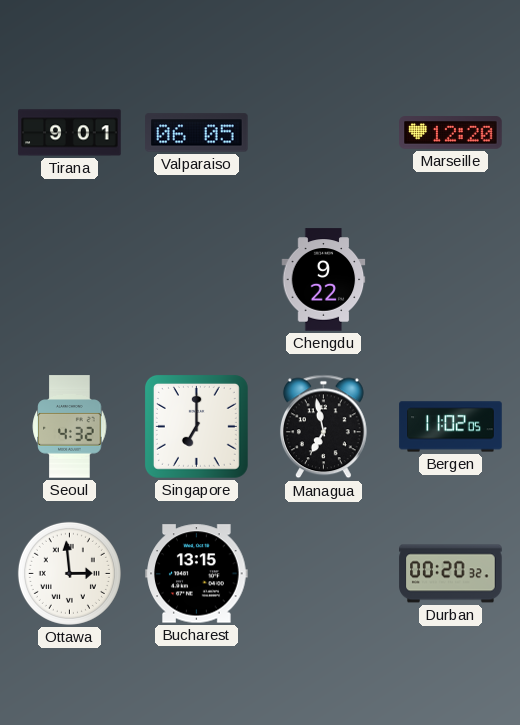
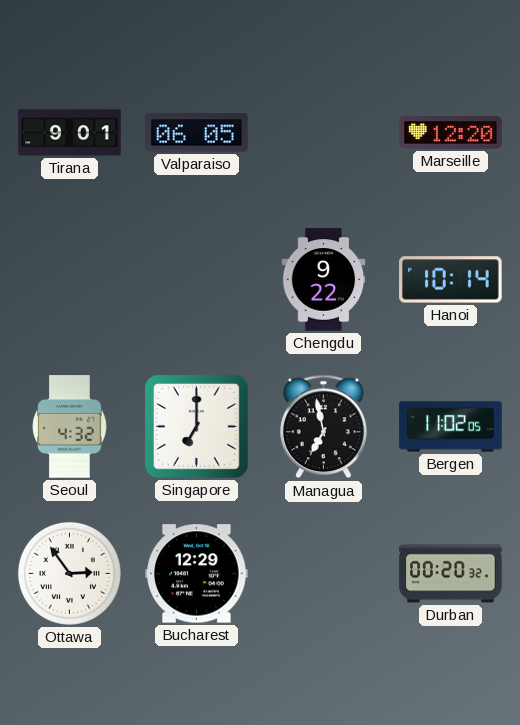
Hanoi: none -> 10:14 (451, 280)
Ottawa: 2:59 -> 2:54 (69, 573)
Bucharest: 13:15 -> 12:29 (197, 574)
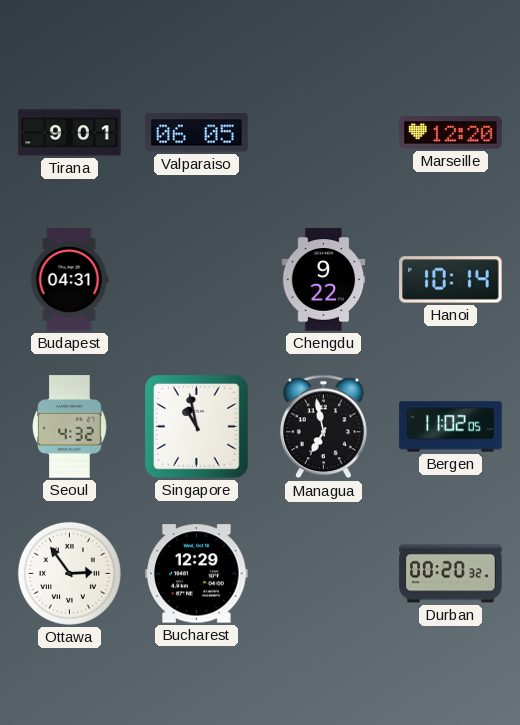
Budapest: none -> 04:31 (69, 280)
Singapore: 7:00 -> 10:58 (196, 426)
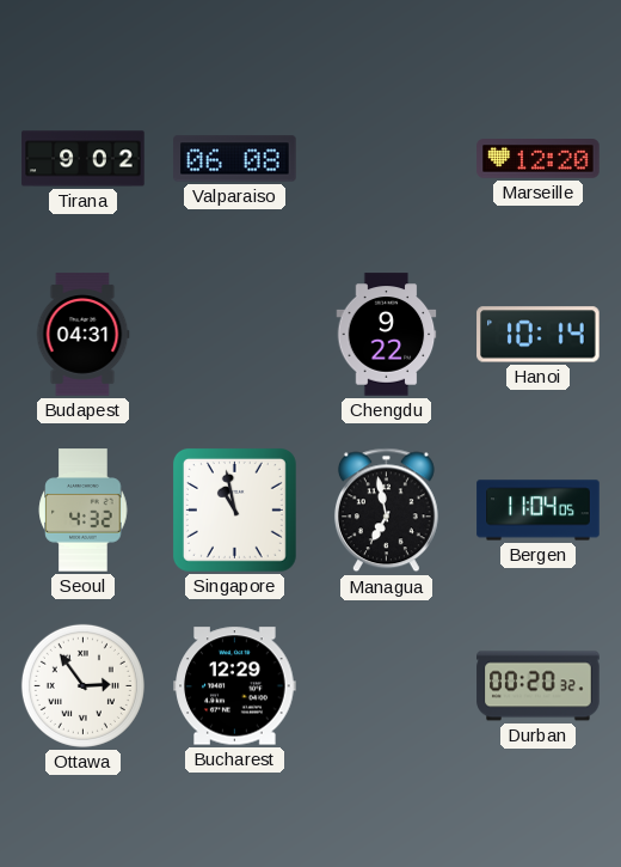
Tirana: 9:01 -> 9:02 (84, 159)
Valparaiso: 06:05 -> 06:08 (235, 159)
Bergen: 11:02 -> 11:04 (539, 511)
